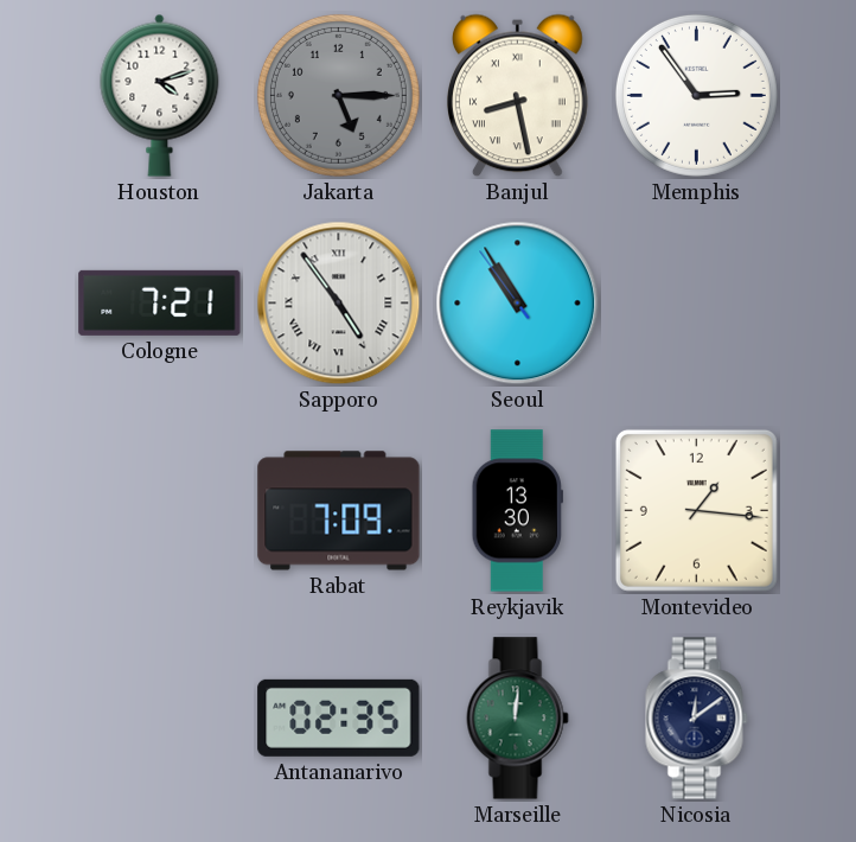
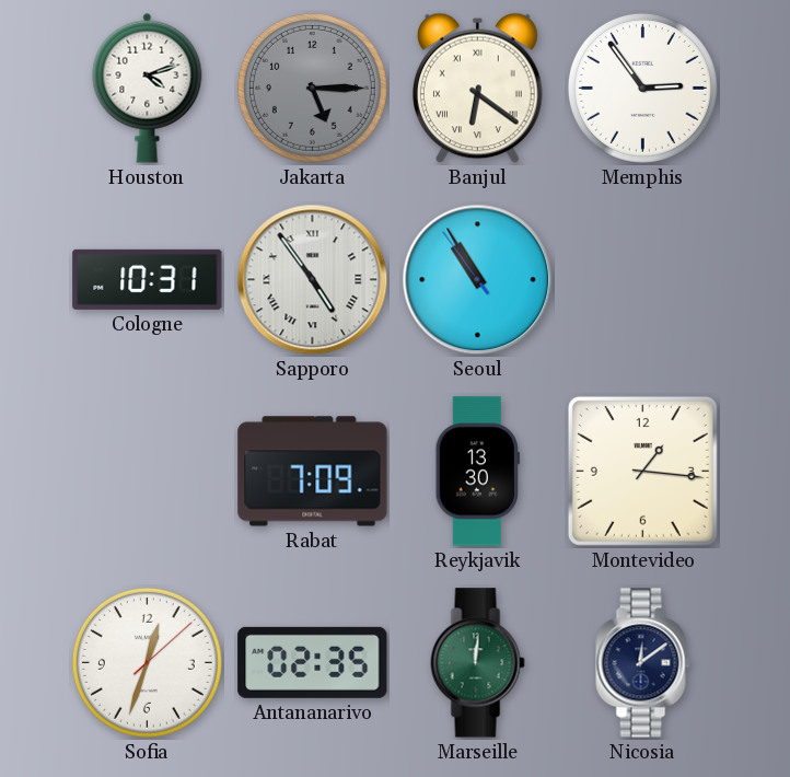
Banjul: 8:28 -> 6:21 (477, 89)
Cologne: 7:21 -> 10:31 (148, 279)
Sofia: none -> 12:33 (147, 662)
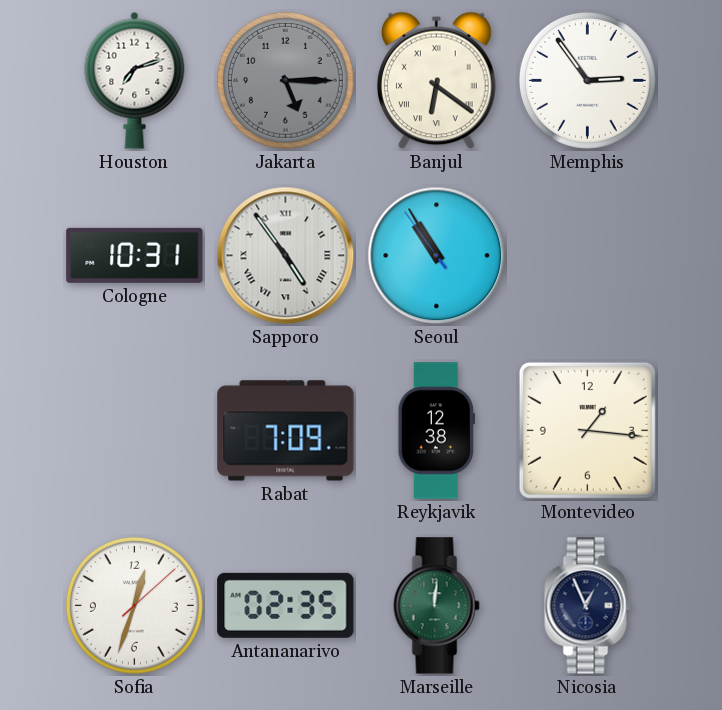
Houston: 4:12 -> 7:12 (135, 80)
Reykjavik: 13:30 -> 12:38 (436, 431)
Nicosia: 12:09 -> 12:56 (588, 606)
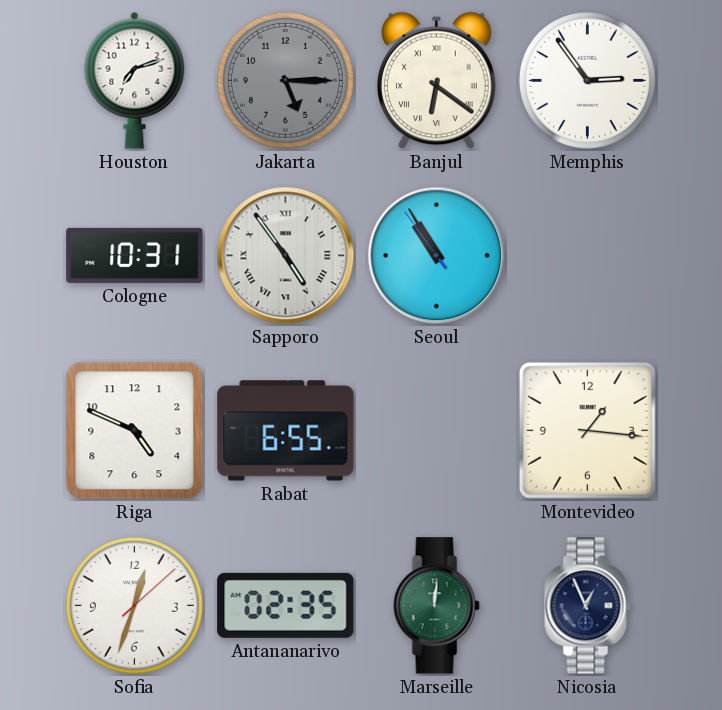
Riga: none -> 4:49 (135, 431)
Rabat: 7:09 -> 6:55 (286, 431)
Reykjavik: 12:38 -> none (436, 431)
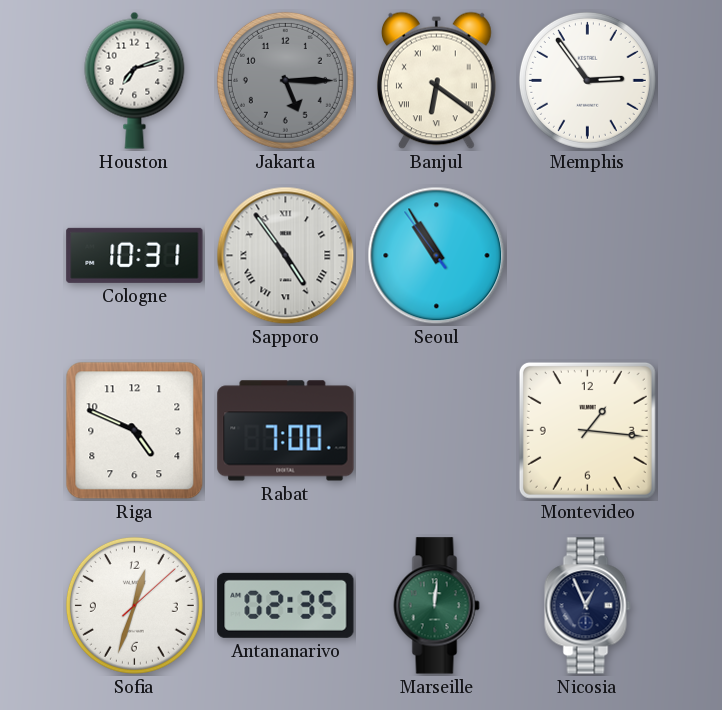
Rabat: 6:55 -> 7:00 (286, 431)
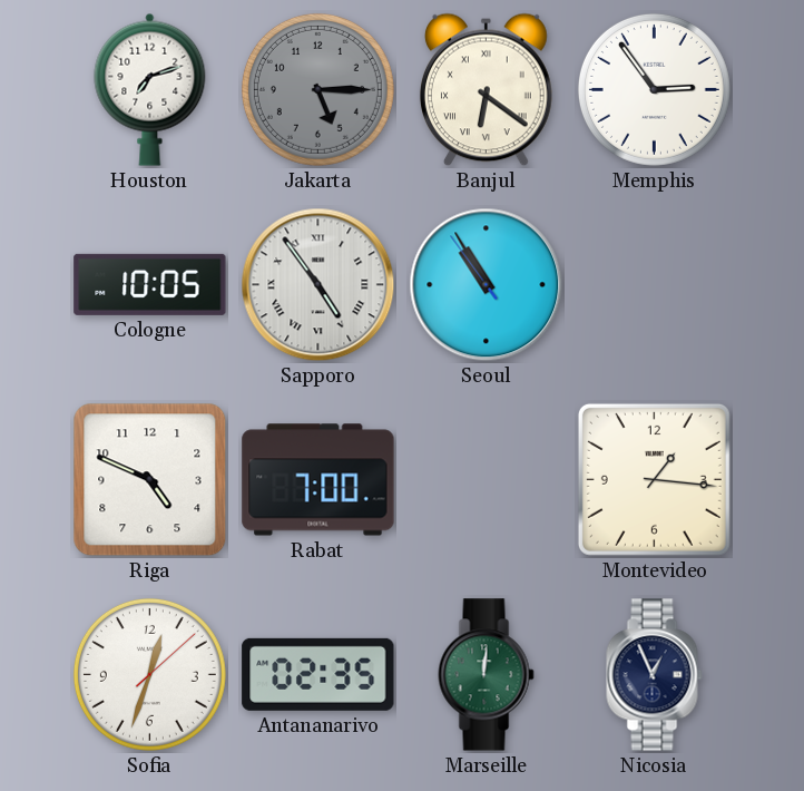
Cologne: 10:31 -> 10:05 (150, 284)
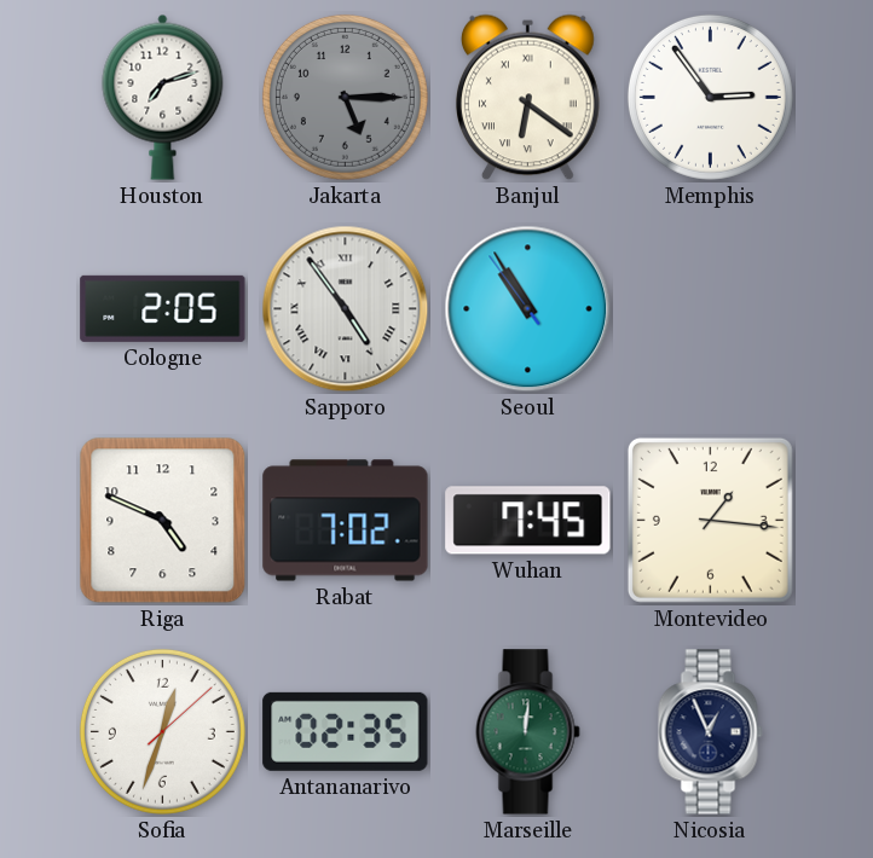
Cologne: 10:05 -> 2:05 (163, 308)
Rabat: 7:00 -> 7:02 (346, 521)
Wuhan: none -> 7:45 (528, 521)
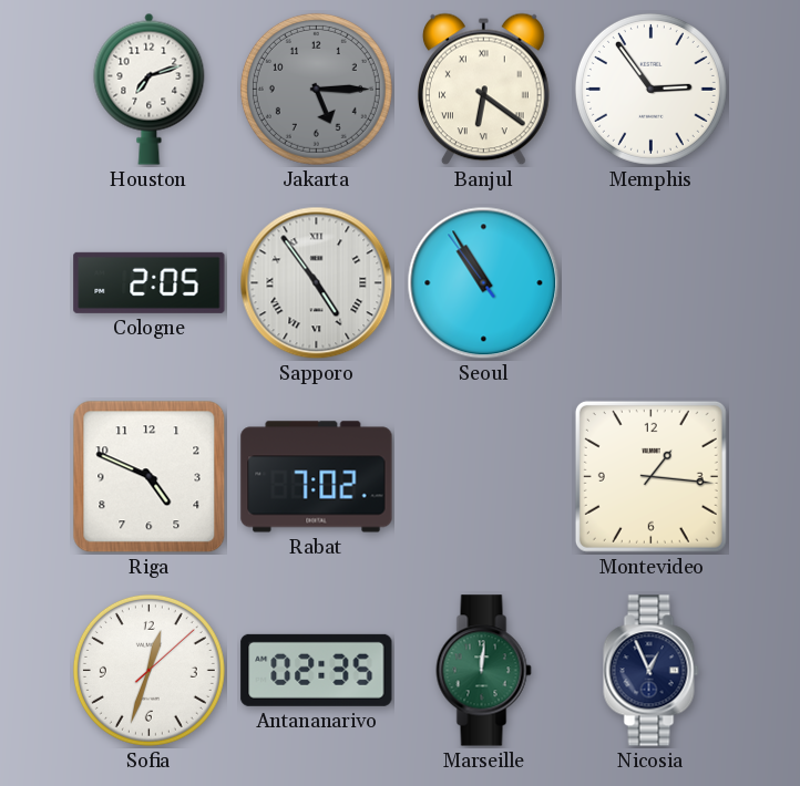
Wuhan: 7:45 -> none (528, 521)
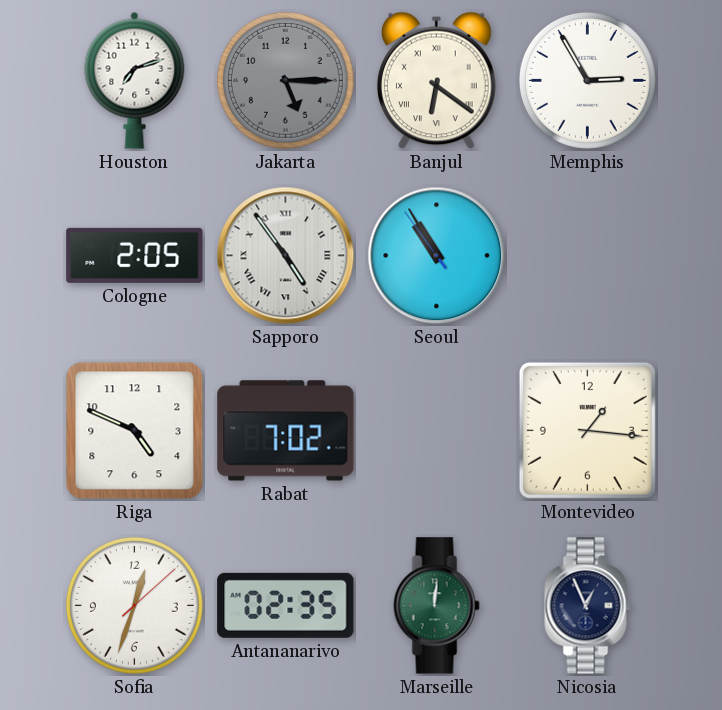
Memphis: 2:54 -> 2:55 (587, 80)
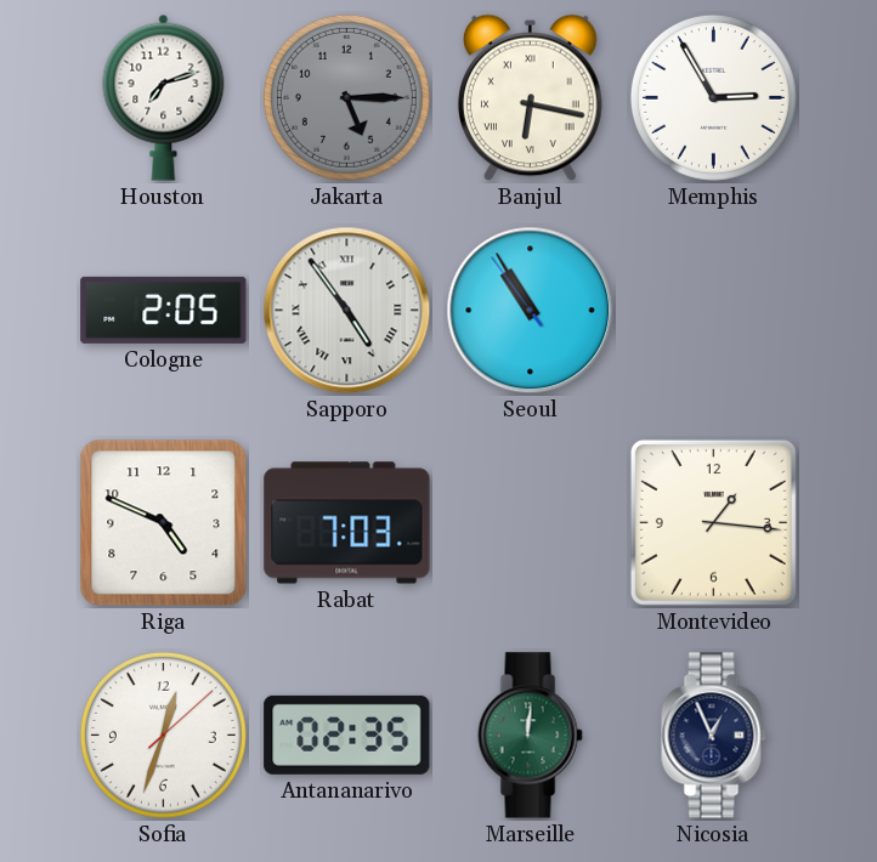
Banjul: 6:21 -> 6:17 (530, 98)
Rabat: 7:02 -> 7:03 (347, 523)
